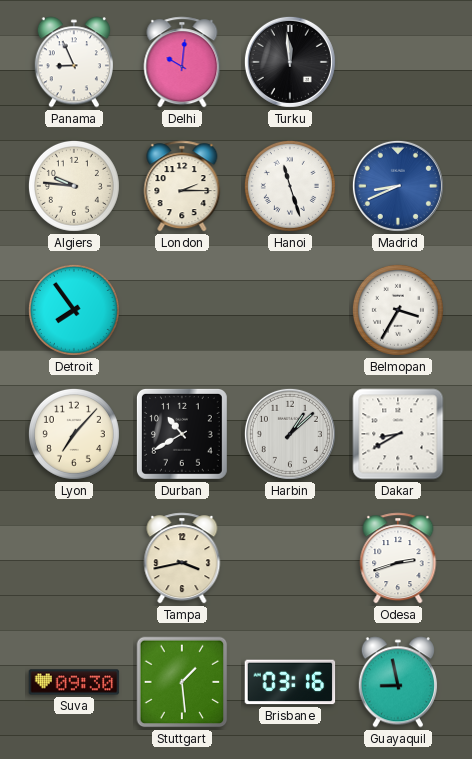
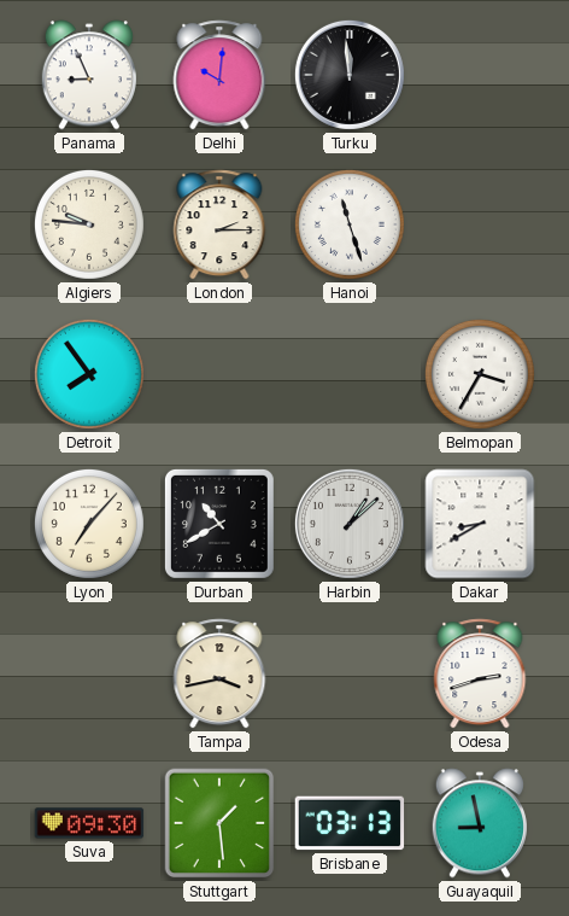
Madrid: 8:41 -> none (398, 186)
Brisbane: 03:16 -> 03:13 (350, 823)
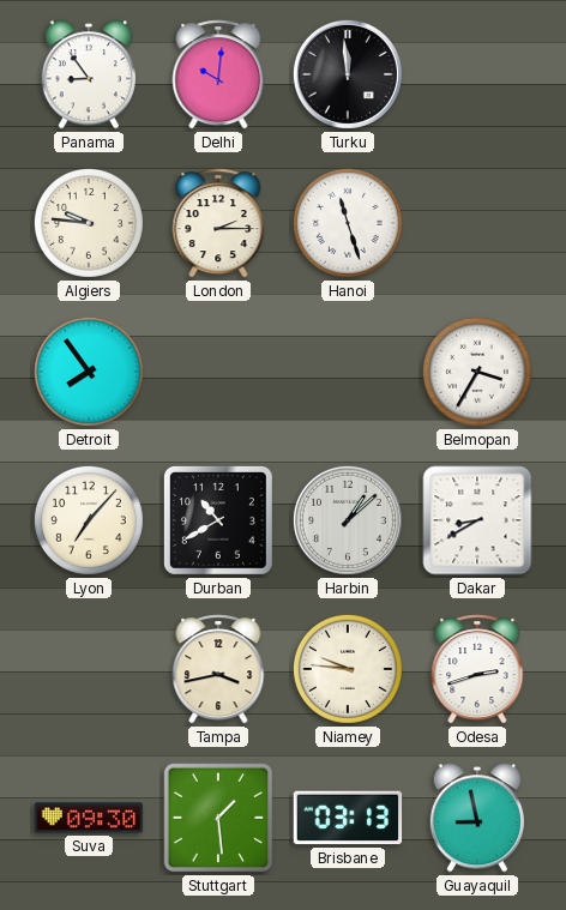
Panama: 8:56 -> 8:54 (89, 74)
Niamey: none -> 9:46 (348, 669)
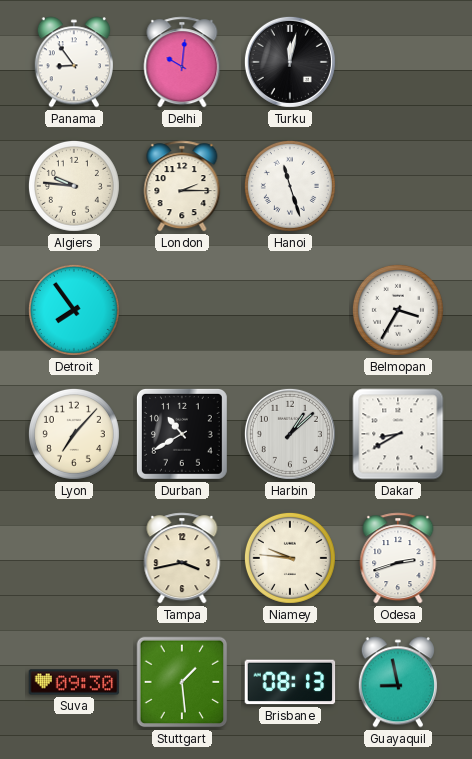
Turku: 11:59 -> 12:02 (290, 62)
Brisbane: 03:13 -> 08:13 (290, 682)
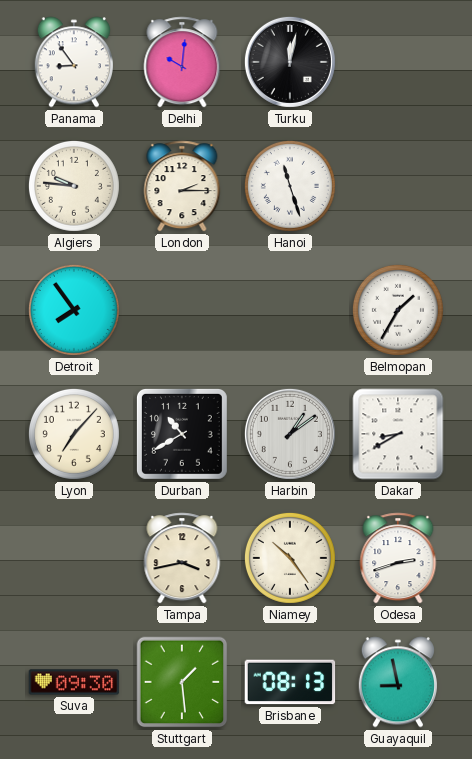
Belmopan: 3:35 -> 1:35 (398, 310)
Harbin: 1:08 -> 1:09 (290, 434)
Niamey: 9:46 -> 10:24 (290, 558)
